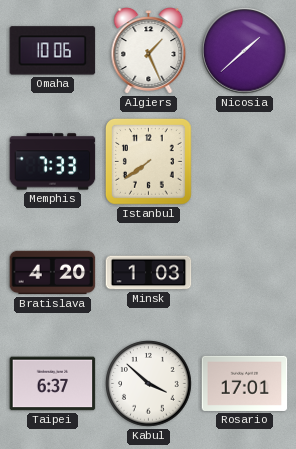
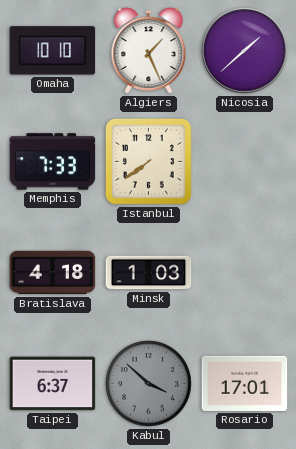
Omaha: 10:06 -> 10:10 (53, 51)
Bratislava: 4:20 -> 4:18 (53, 273)
Kabul dial: white -> grey (149, 384)
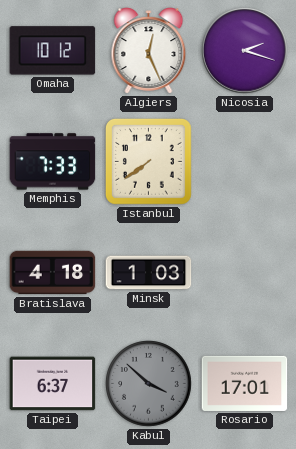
Omaha: 10:10 -> 10:12 (53, 51)
Algiers: 1:26 -> 12:26 (149, 51)
Nicosia: 1:38 -> 2:18 (245, 51)
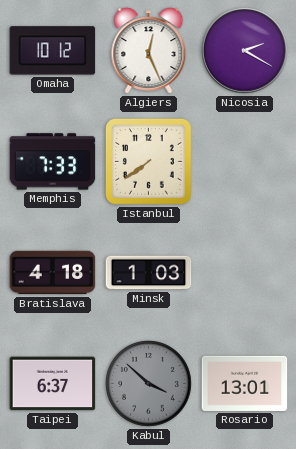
Nicosia: 2:18 -> 2:20 (245, 51)
Rosario: 17:01 -> 13:01 (245, 383)
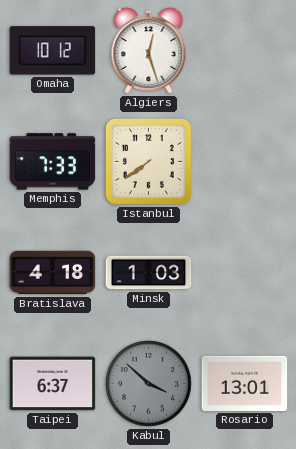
Algiers: 12:26 -> 12:27 (149, 51)
Nicosia: 2:20 -> none (245, 51)
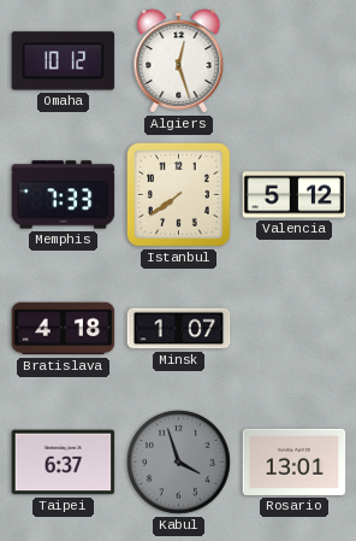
Valencia: none -> 5:12 (295, 195)
Minsk: 1:03 -> 1:07 (179, 329)
Kabul: 3:52 -> 3:57 (179, 463)
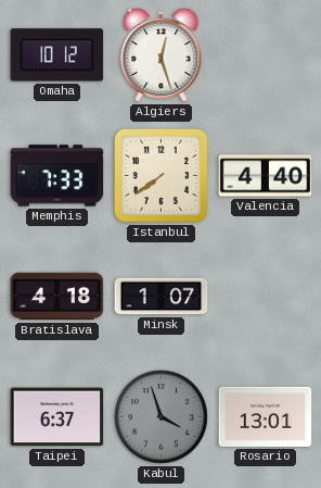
Valencia: 5:12 -> 4:40 (266, 176)
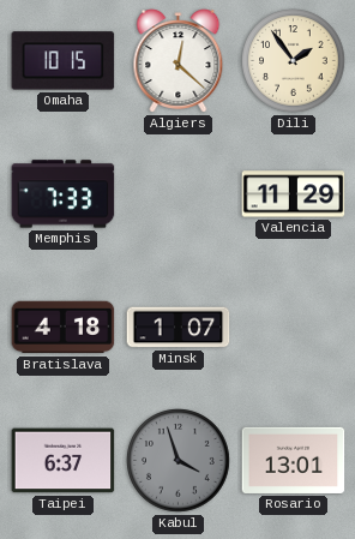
Omaha: 10:12 -> 10:15 (64, 61)
Algiers: 12:27 -> 12:22 (179, 61)
Dili: none -> 1:54 (294, 61)
Istanbul: 7:39 -> none (162, 176)
Valencia: 4:40 -> 11:29 (294, 194)
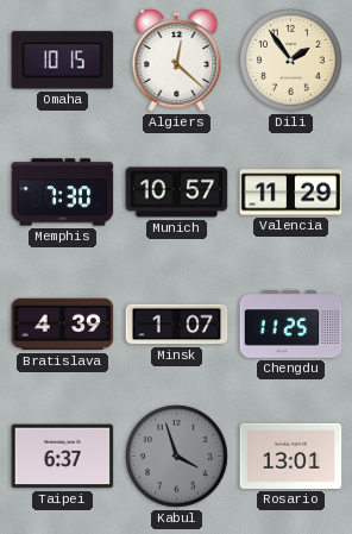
Memphis: 7:33 -> 7:30 (63, 193)
Munich: none -> 10:57 (177, 193)
Bratislava: 4:18 -> 4:39 (63, 325)
Chengdu: none -> 11:25 (291, 325)
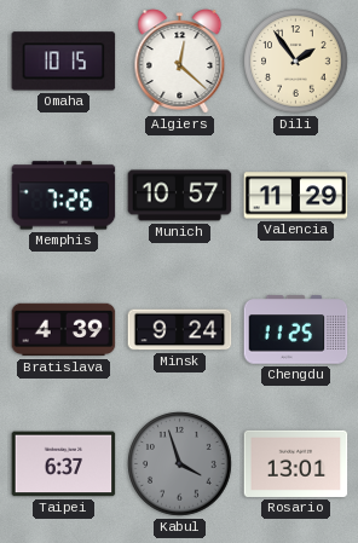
Memphis: 7:30 -> 7:26 (64, 196)
Minsk: 1:07 -> 9:24 (180, 330)
